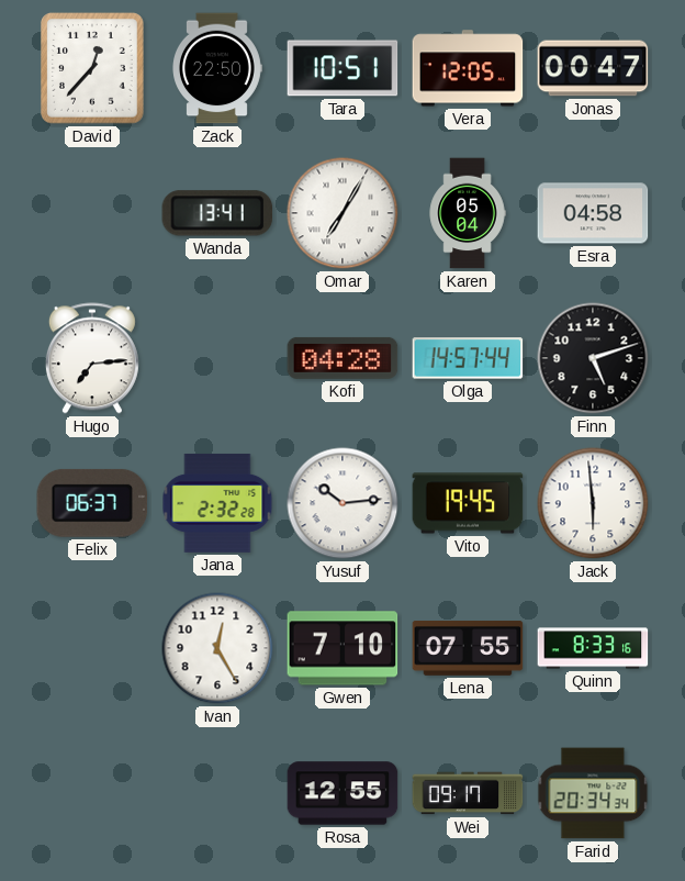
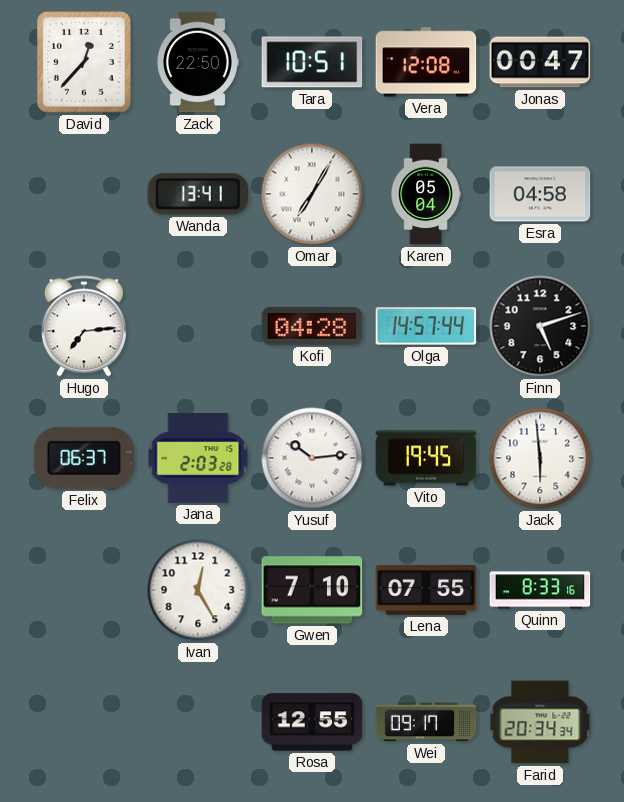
Vera: 12:05 -> 12:08 (426, 62)
Jana: 2:32 -> 2:03 (198, 458)
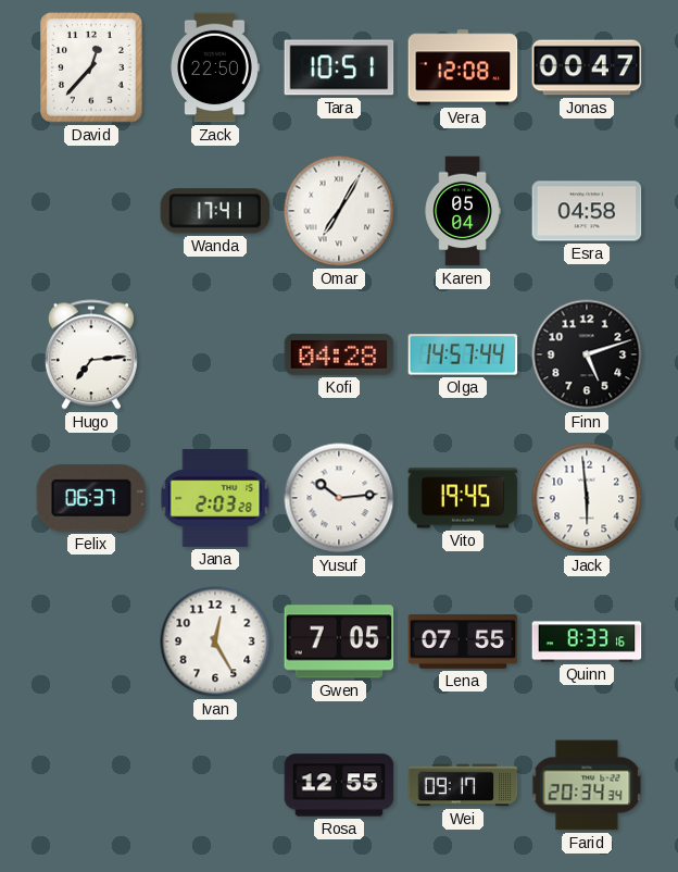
Wanda: 13:41 -> 17:41 (215, 211)
Gwen: 7:10 -> 7:05 (339, 641)
